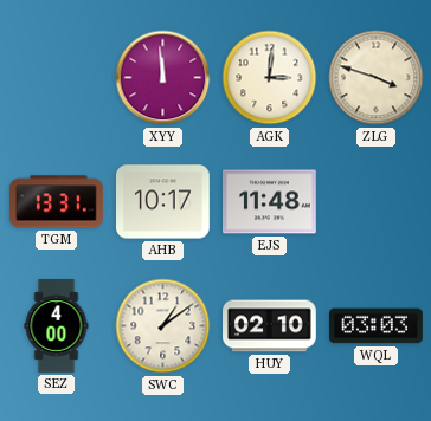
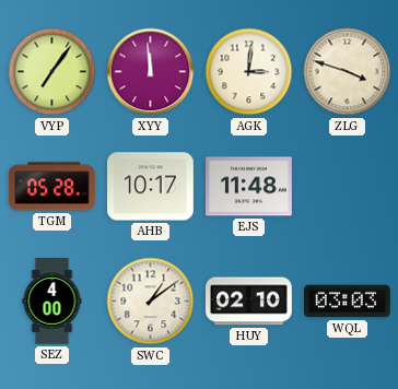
VYP: none -> 7:06 (52, 72)
TGM: 13:31 -> 05:28 (51, 187)
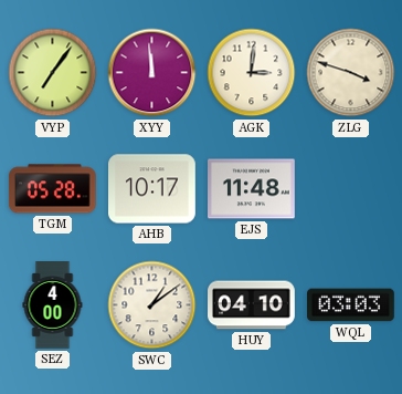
HUY: 02:10 -> 04:10 (252, 305)
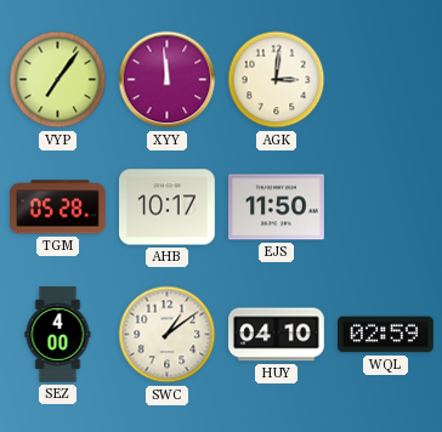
ZLG: 3:48 -> none (351, 73)
EJS: 11:48 -> 11:50 (277, 208)
WQL: 03:03 -> 02:59 (386, 335)
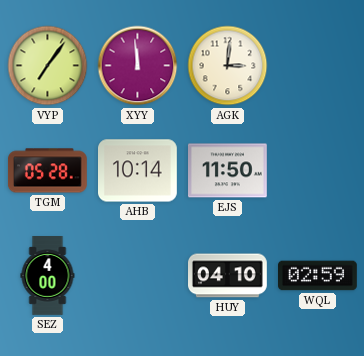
AHB: 10:17 -> 10:14 (138, 171)
SWC: 1:09 -> none (168, 335)
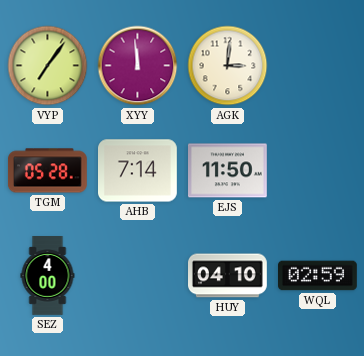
AHB: 10:14 -> 7:14 (138, 171)
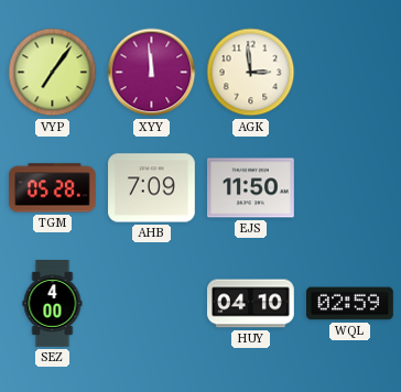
AGK: 3:01 -> 2:59 (251, 73)
AHB: 7:14 -> 7:09 (152, 188)
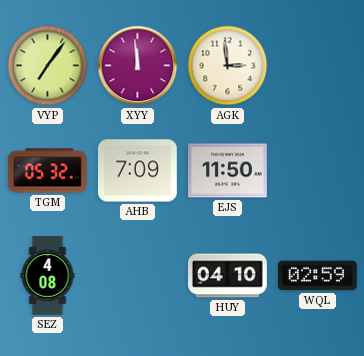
TGM: 05:28 -> 05:32 (47, 171)
SEZ: 4:00 -> 4:08 (48, 276)
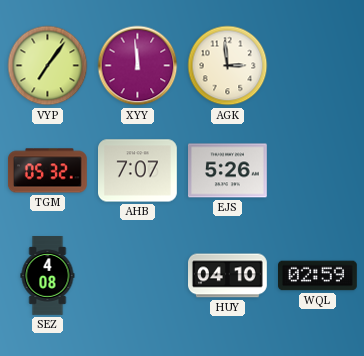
AHB: 7:09 -> 7:07 (138, 171)
EJS: 11:50 -> 5:26 (228, 171)
